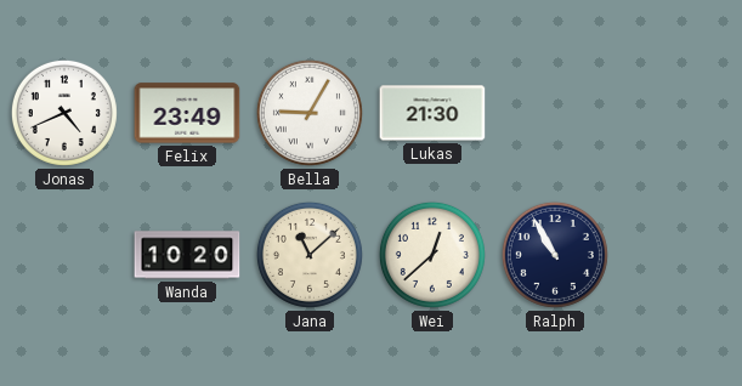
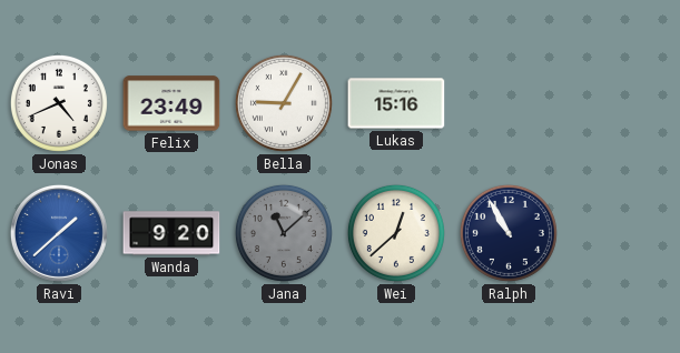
Lukas: 21:30 -> 15:16 (396, 103)
Ravi: none -> 1:38 (59, 233)
Wanda: 10:20 -> 9:20 (171, 233)
Jana dial: cream -> grey (284, 233)
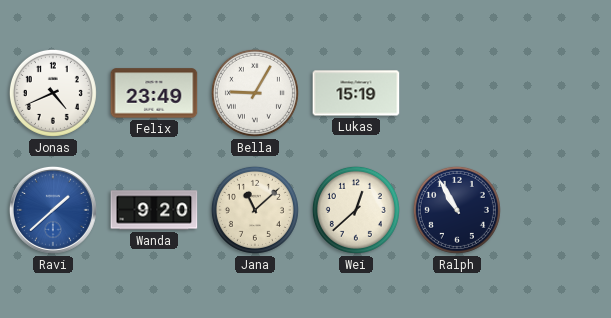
Lukas: 15:16 -> 15:19 (356, 93)
Jana dial: grey -> cream (255, 210)
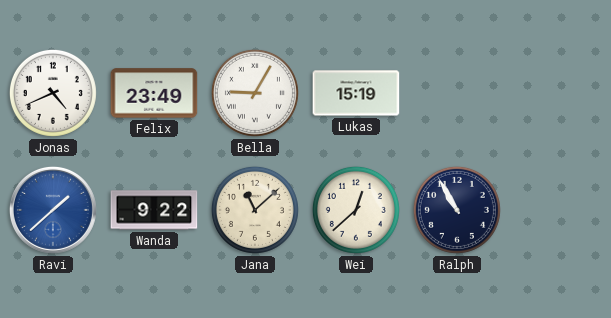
Wanda: 9:20 -> 9:22 (154, 210)
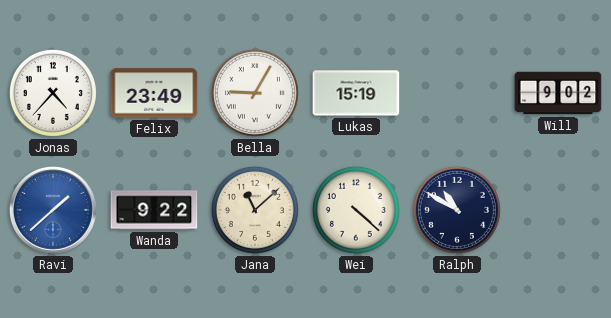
Jonas: 4:41 -> 4:37 (53, 93)
Will: none -> 9:02 (558, 93)
Wei: 12:38 -> 4:22 (356, 210)
Ralph: 10:55 -> 10:50 (457, 210)
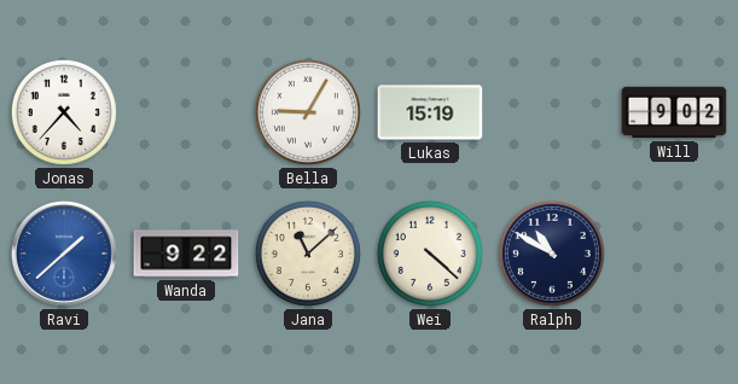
Felix: 23:49 -> none (154, 93)
